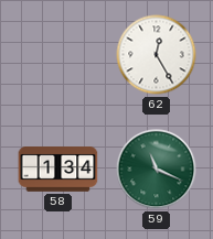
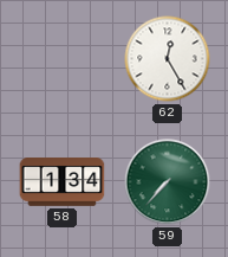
59: 11:19 -> 7:37 (168, 182)
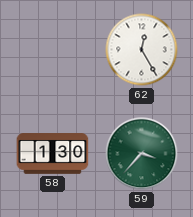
58: 1:34 -> 1:30 (53, 154)
59: 7:37 -> 3:37 (142, 154)
